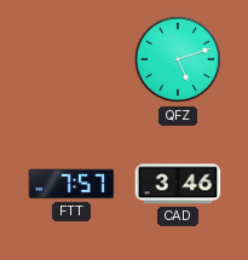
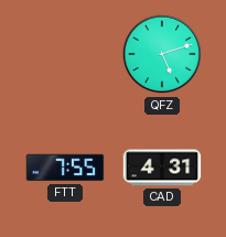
FTT: 7:57 -> 7:55 (65, 168)
CAD: 3:46 -> 4:31 (162, 168)
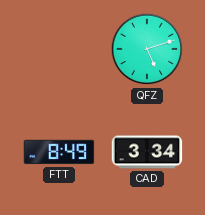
FTT: 7:55 -> 8:49 (59, 152)
CAD: 4:31 -> 3:34 (147, 152)
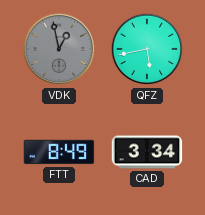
VDK: none -> 12:58 (59, 49)
QFZ: 5:12 -> 5:43 (147, 49)
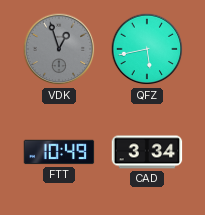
VDK: 12:58 -> 12:57 (59, 49)
FTT: 8:49 -> 10:49 (59, 152)
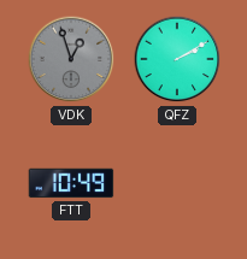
QFZ: 5:43 -> 2:10 (177, 59)
CAD: 3:34 -> none (147, 152)
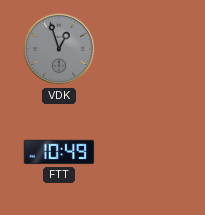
QFZ: 2:10 -> none (177, 59)
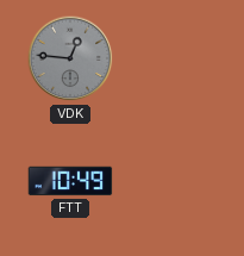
VDK: 12:57 -> 12:46 (70, 58)
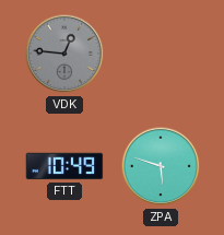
ZPA: none -> 5:48 (161, 166)
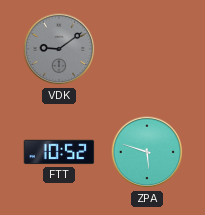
VDK: 12:46 -> 9:09 (59, 49)
FTT: 10:49 -> 10:52 (59, 152)
